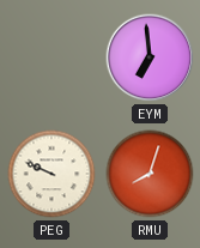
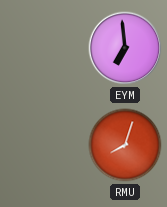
PEG: 9:49 -> none (51, 174)
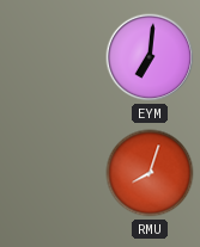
EYM: 6:59 -> 7:01 (150, 57)
